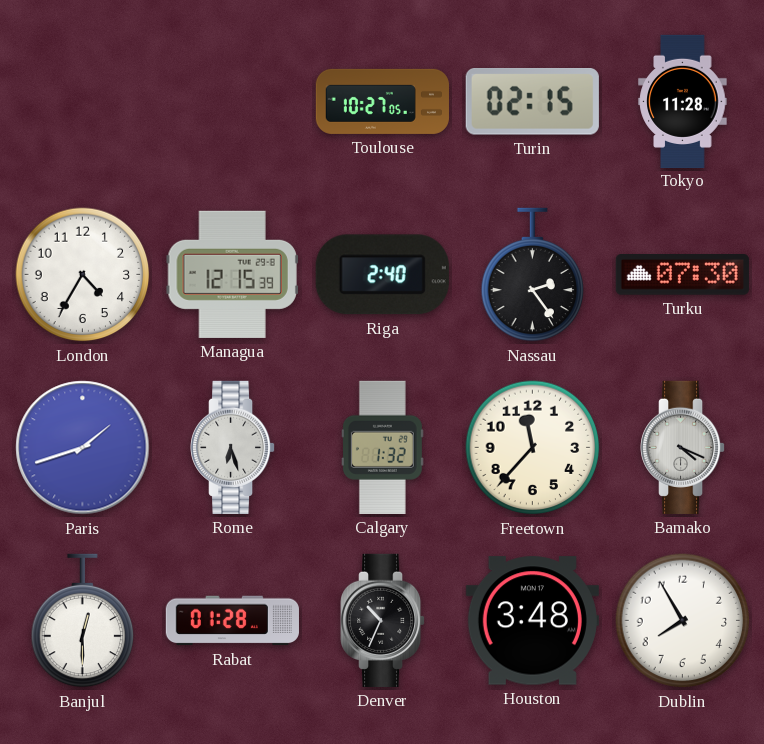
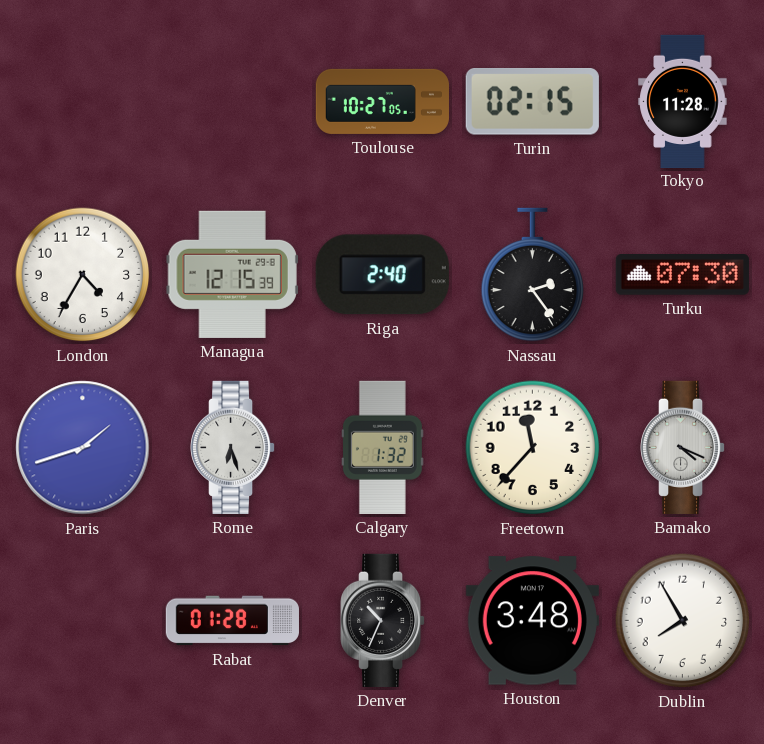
Banjul: 12:30 -> none (83, 621)
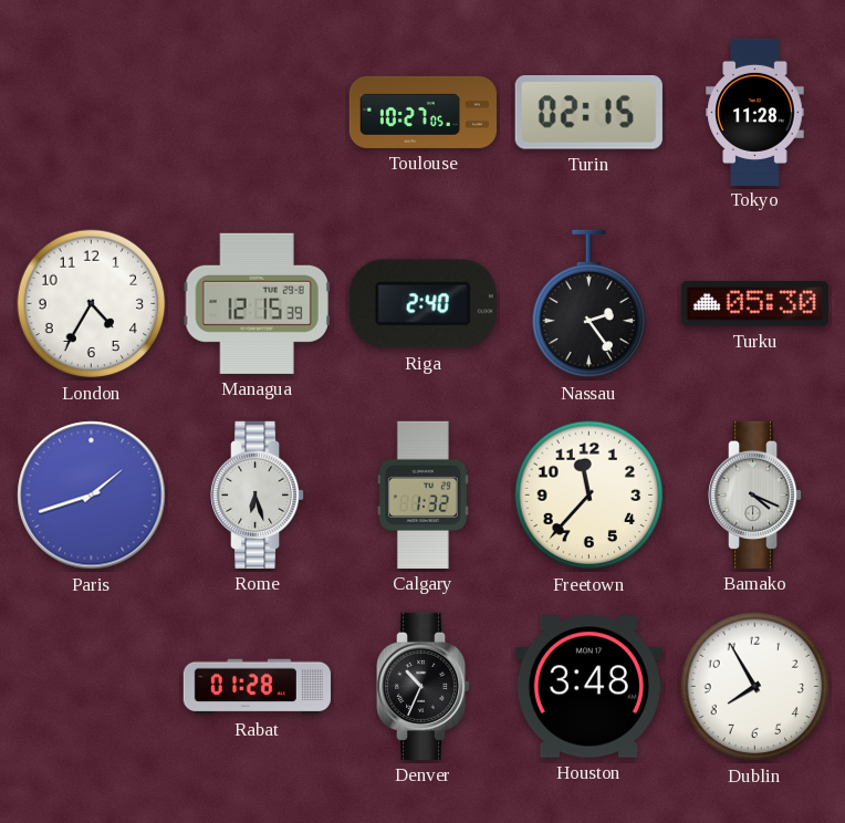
Turku: 07:30 -> 05:30 (754, 304)
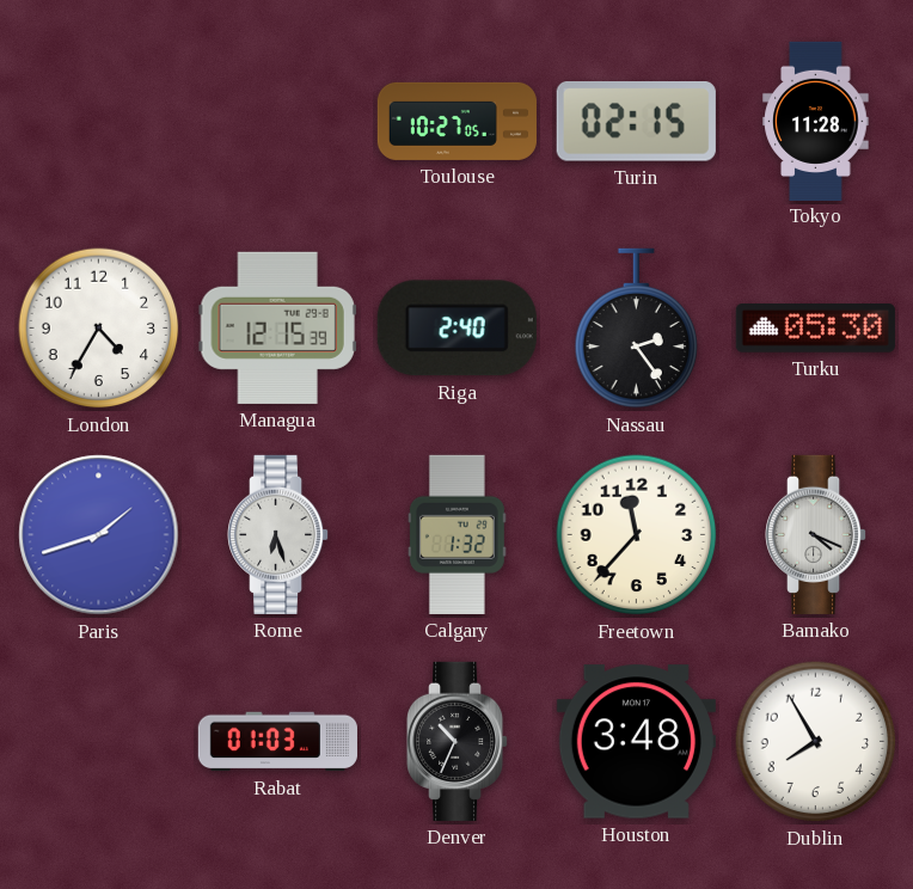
Rabat: 01:28 -> 01:03 (277, 742)
